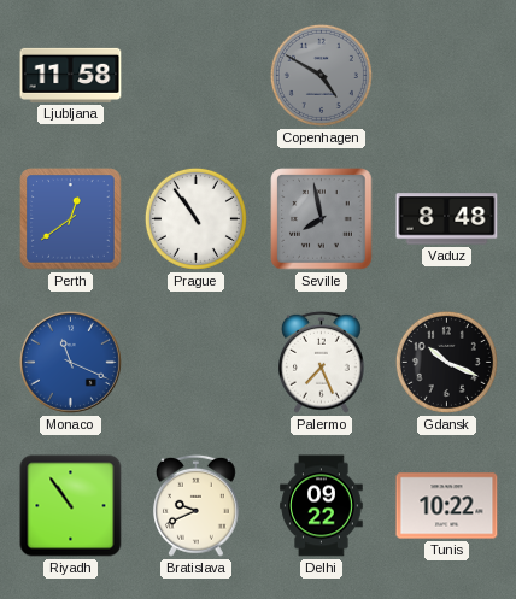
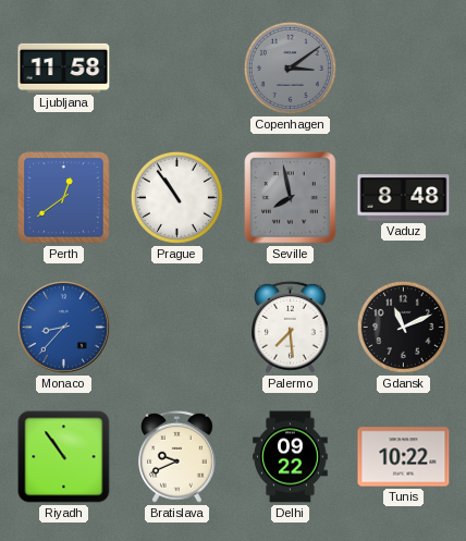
Copenhagen: 4:50 -> 3:09 (290, 67)
Monaco: 11:19 -> 8:37 (63, 327)
Palermo: 7:26 -> 7:29 (291, 327)
Gdansk: 10:19 -> 11:11 (403, 327)
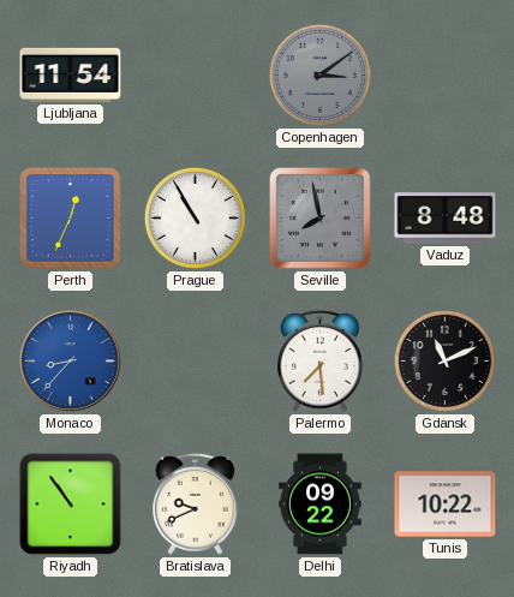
Ljubljana: 11:58 -> 11:54 (71, 74)
Perth: 12:39 -> 12:34 (71, 219)
Prague: 10:54 -> 10:55 (195, 217)
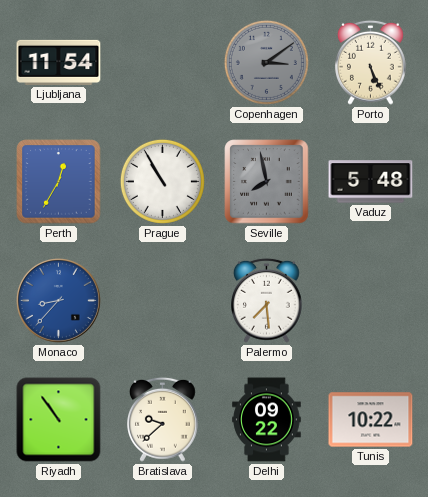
Porto: none -> 5:26 (371, 62)
Perth: 12:34 -> 12:35 (59, 182)
Vaduz: 8:48 -> 5:48 (371, 182)
Gdansk: 11:11 -> none (444, 360)
Bratislava: 9:41 -> 9:38 (163, 419)
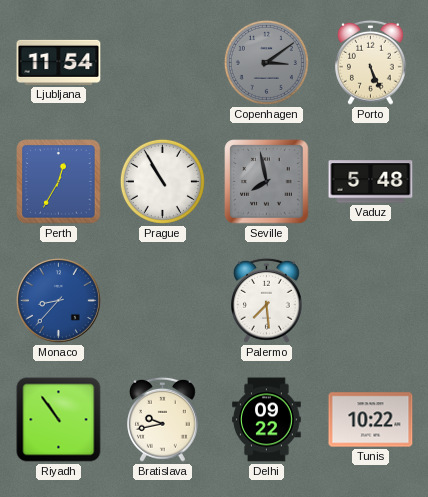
Bratislava: 9:38 -> 9:43 (163, 419)
